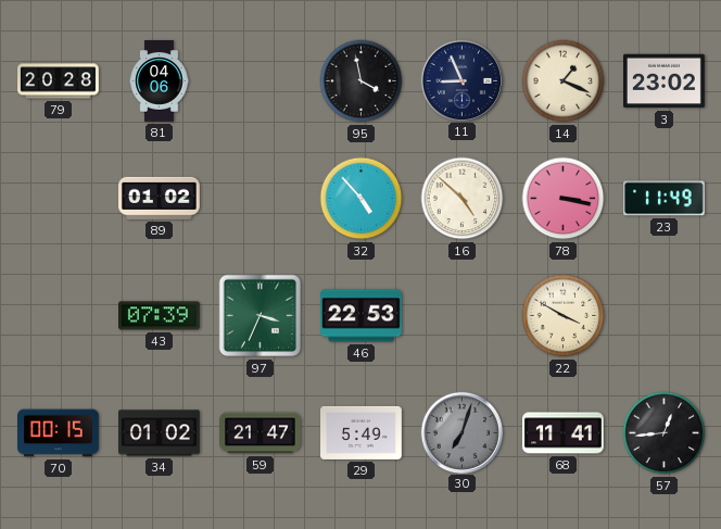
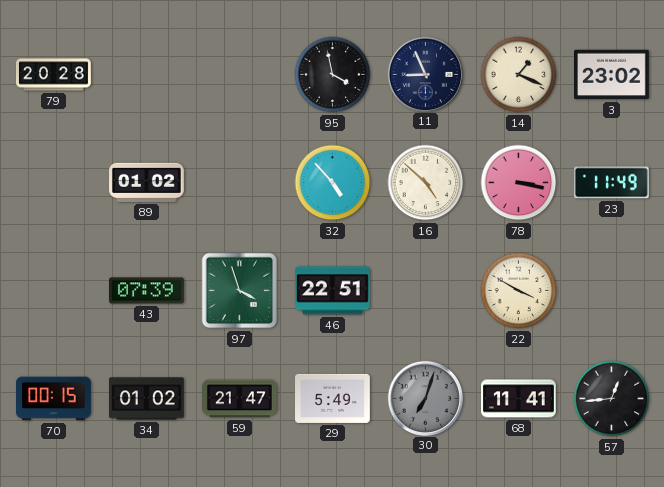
81: 04:06 -> none (160, 81)
97: 3:34 -> 3:57 (240, 291)
46: 22:53 -> 22:51 (333, 291)
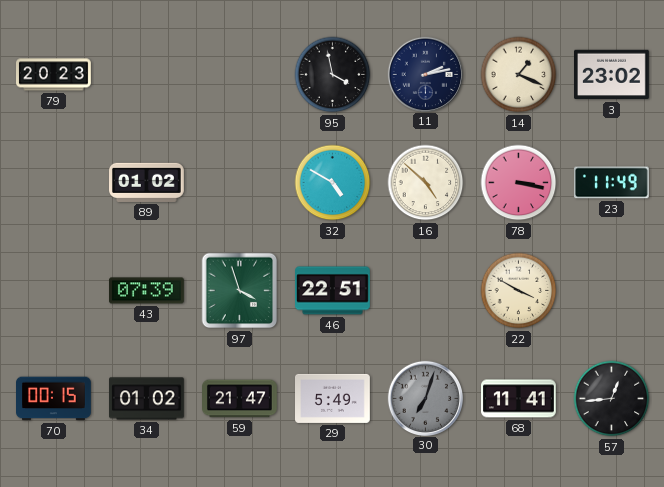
79: 20:28 -> 20:23 (54, 75)
11: 8:56 -> 2:13 (425, 74)
32: 4:53 -> 4:50 (333, 183)
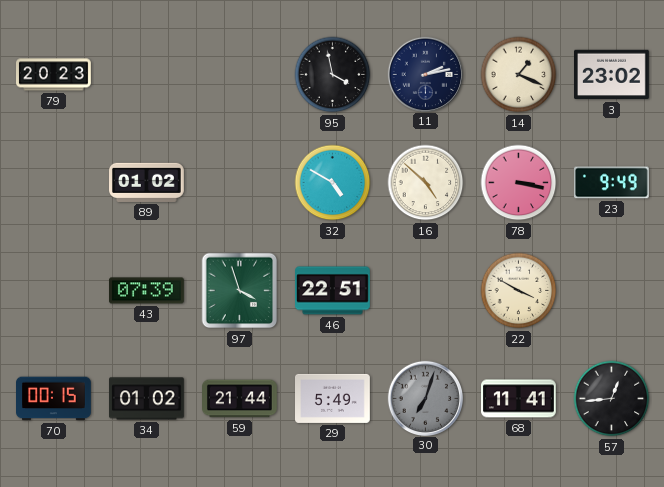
23: 11:49 -> 9:49 (611, 183)
59: 21:47 -> 21:44 (240, 399)
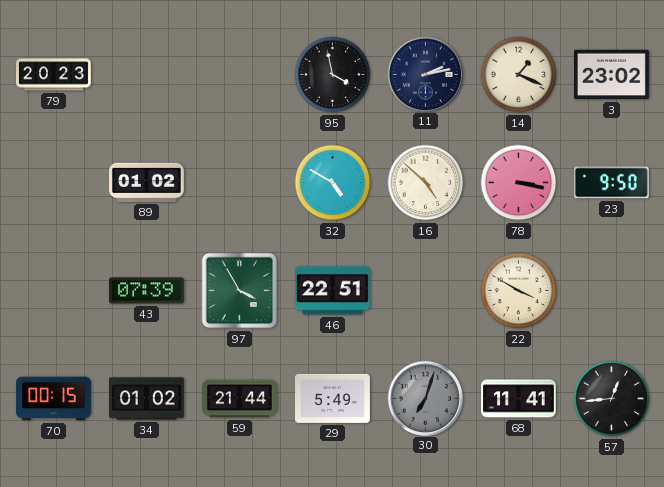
23: 9:49 -> 9:50 (611, 183)
97: 3:57 -> 3:55 (240, 291)
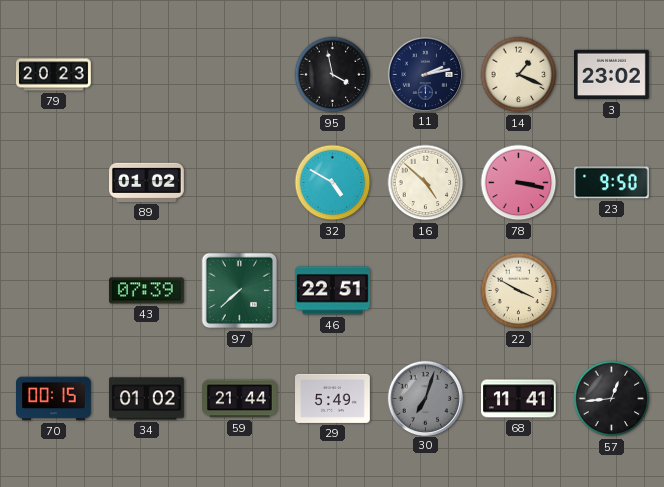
97: 3:55 -> 7:38 (240, 291)
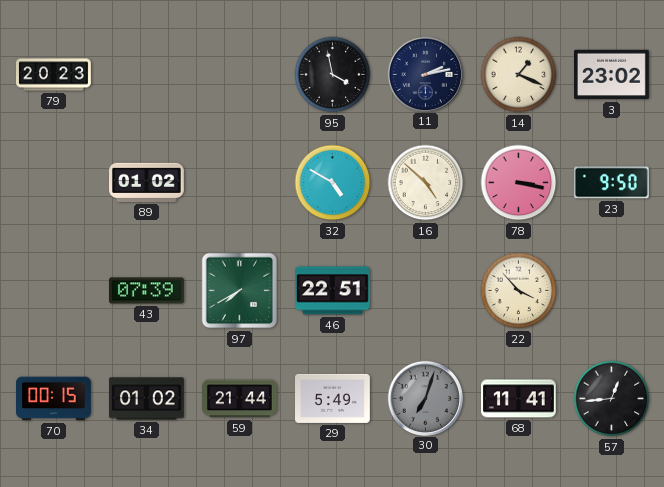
97: 7:38 -> 7:40 (240, 291)
22: 3:50 -> 3:53 (519, 291)
